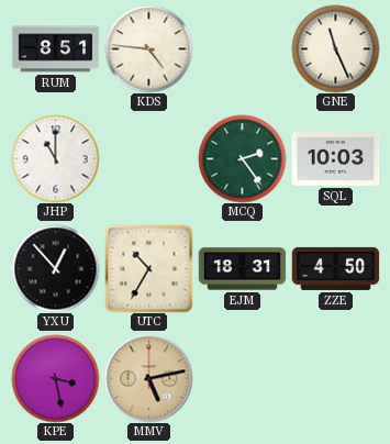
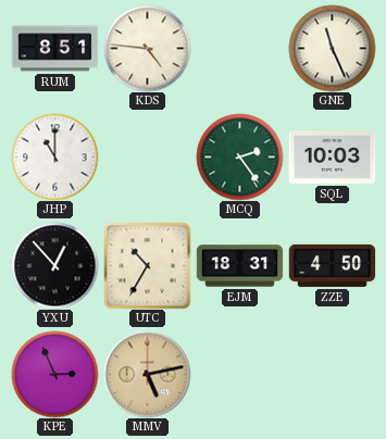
KPE: 3:28 -> 2:56 (54, 374)
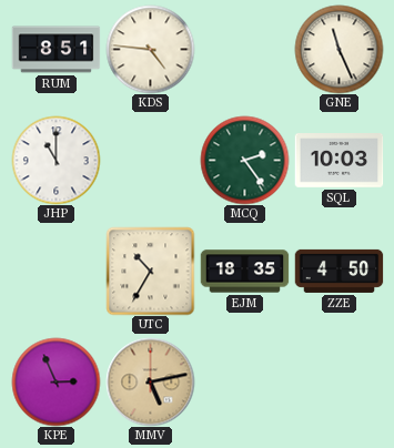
YXU: 12:53 -> none (54, 265)
EJM: 18:31 -> 18:35 (244, 272)
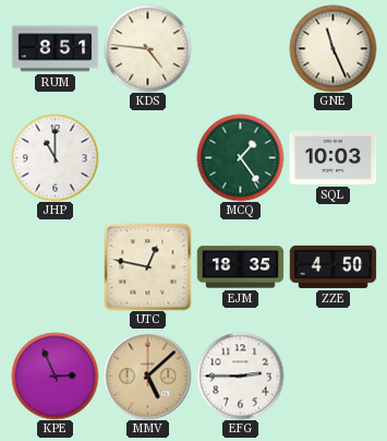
MCQ: 2:24 -> 1:24 (240, 157)
UTC: 10:35 -> 12:47 (147, 266)
MMV: 5:13 -> 5:08 (147, 376)
EFG: none -> 2:45 (240, 376)
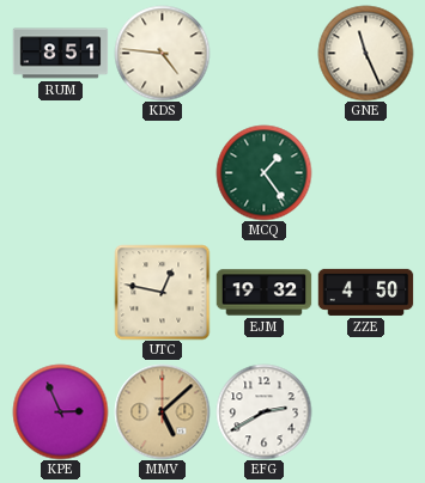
JHP: 11:00 -> none (55, 157)
SQL: 10:03 -> none (332, 158)
EJM: 18:35 -> 19:32 (263, 293)
EFG: 2:45 -> 2:40 (263, 411)
